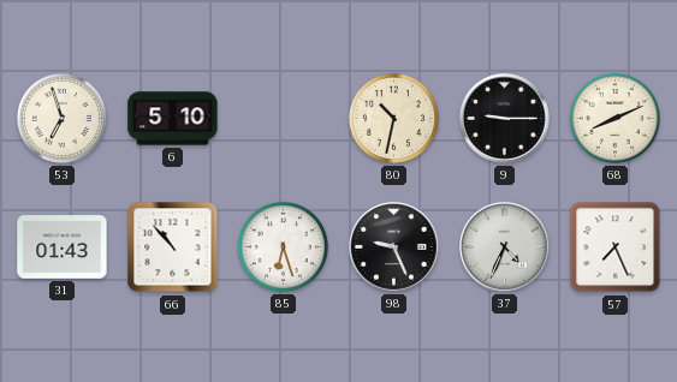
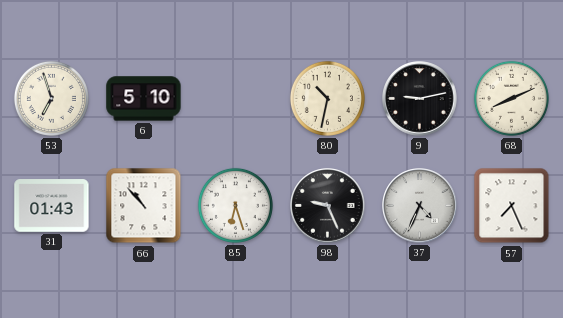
9: 9:15 -> 9:13 (420, 99)
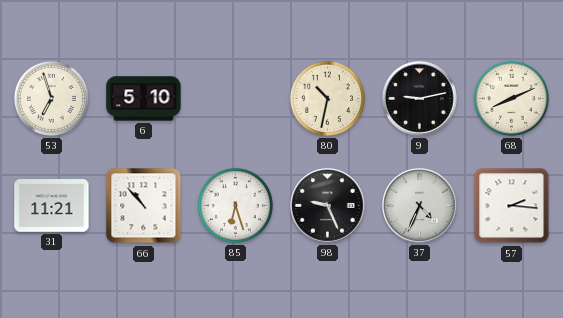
31: 01:43 -> 11:21 (52, 206)
57: 7:26 -> 2:16 (512, 206)
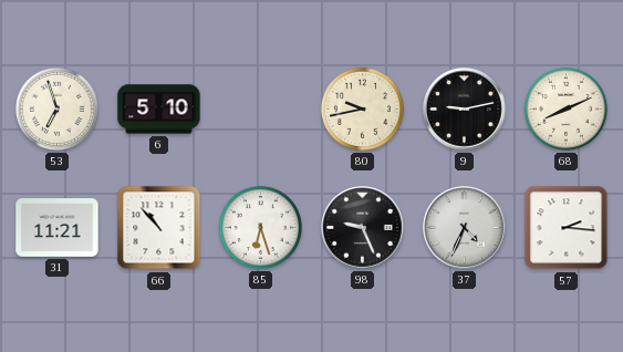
80: 10:32 -> 9:43 (362, 108)
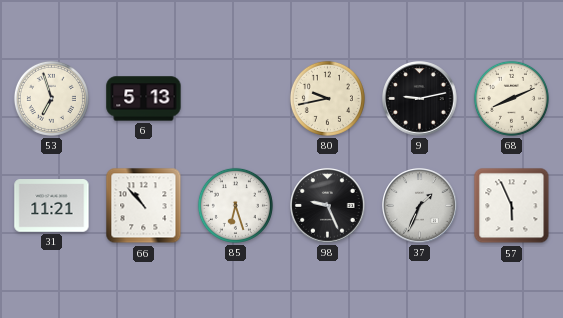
6: 5:10 -> 5:13 (144, 99)
37: 4:34 -> 1:34 (420, 206)
57: 2:16 -> 5:56 (512, 206)
